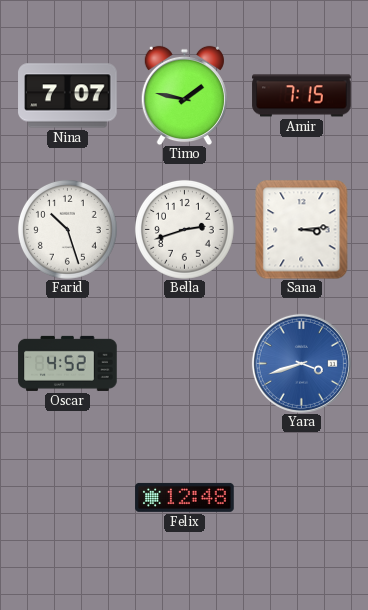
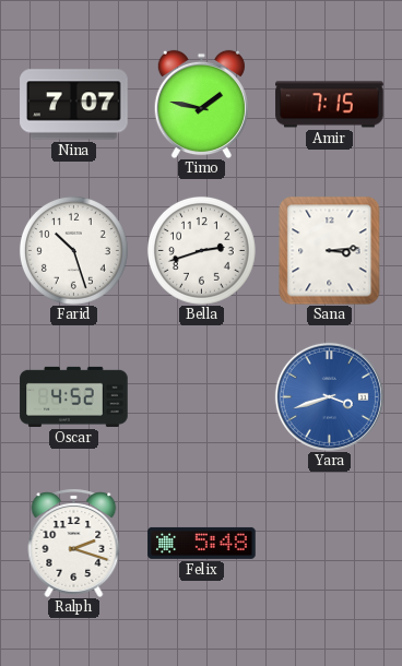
Ralph: none -> 2:18 (74, 543)
Felix: 12:48 -> 5:48 (202, 543)
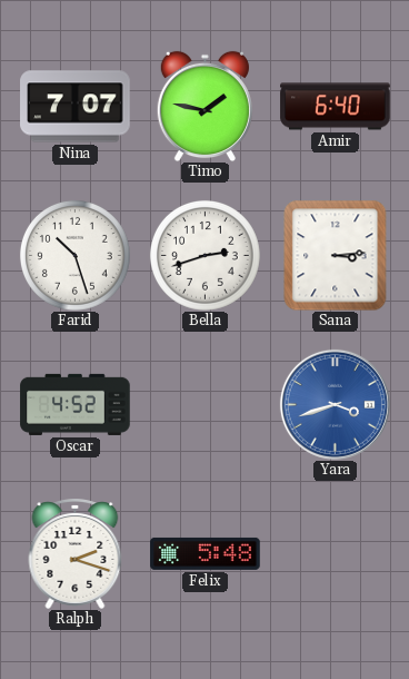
Amir: 7:15 -> 6:40 (336, 107)
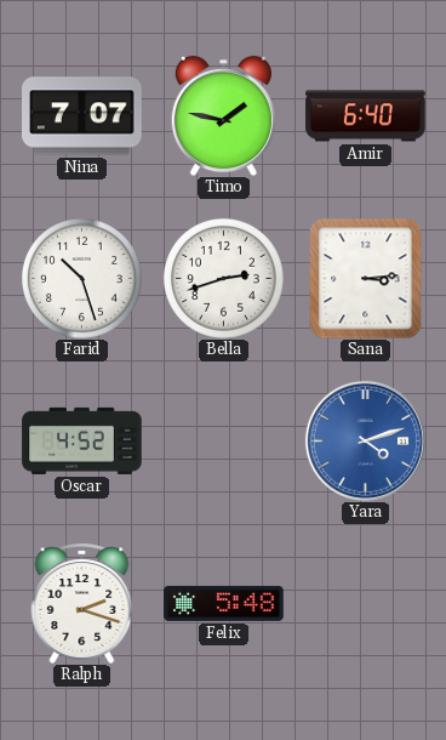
Yara: 3:42 -> 4:12 (365, 440)
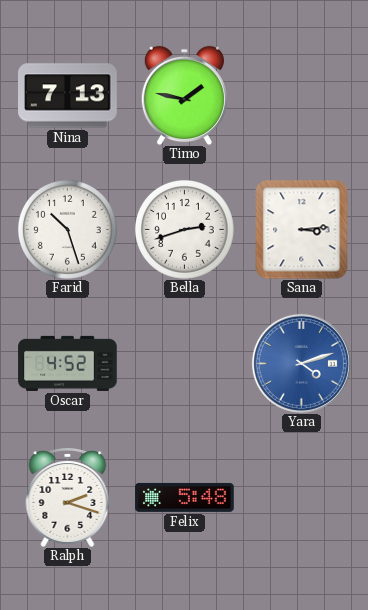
Nina: 7:07 -> 7:13 (68, 96)
Amir: 6:40 -> none (366, 116)
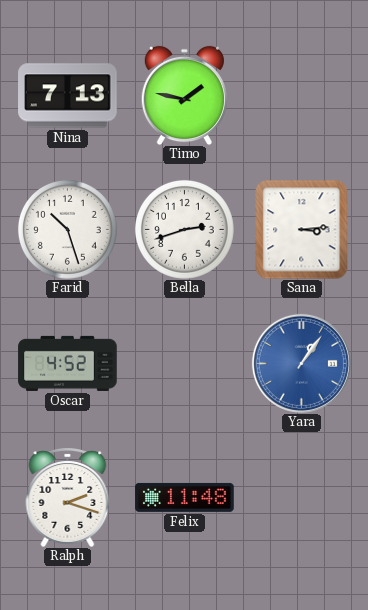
Yara: 4:12 -> 1:06 (301, 363)
Felix: 5:48 -> 11:48 (185, 497)
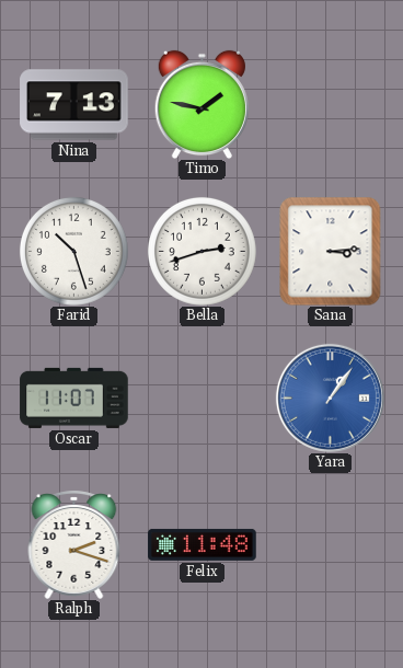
Oscar: 4:52 -> 11:07 (74, 398)
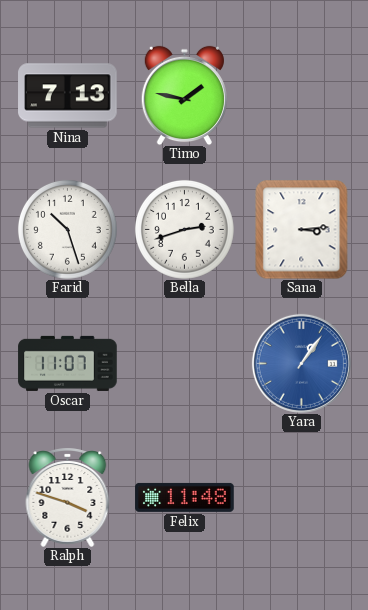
Ralph: 2:18 -> 3:48 (68, 497)
